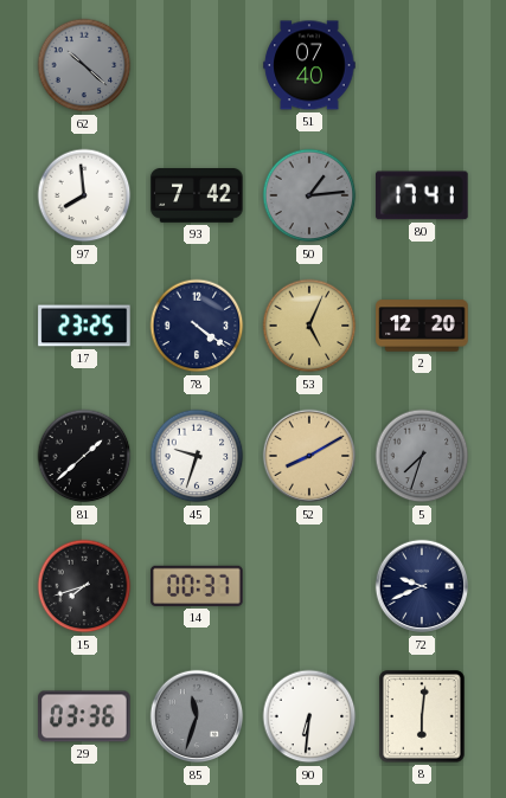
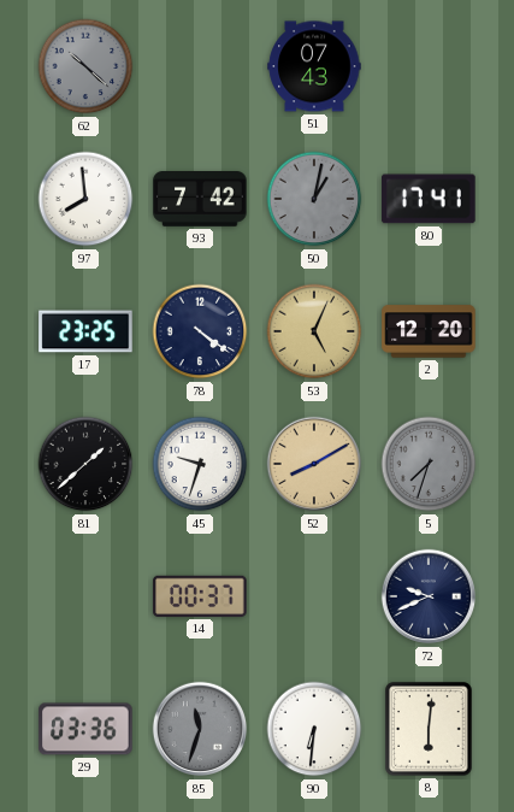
51: 07:40 -> 07:43 (314, 66)
50: 1:14 -> 1:02 (314, 199)
15: 7:42 -> none (84, 586)
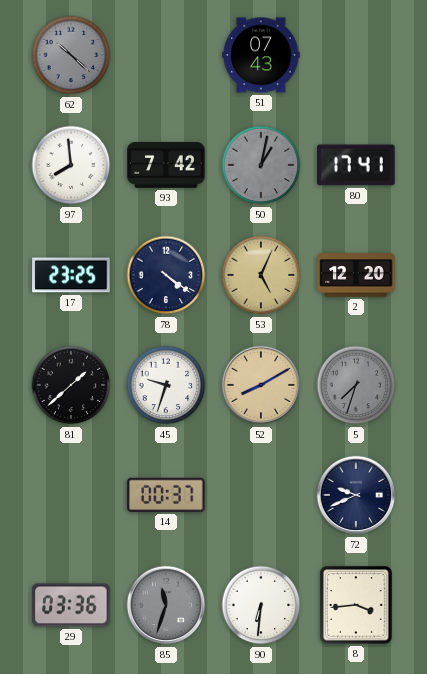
8: 6:01 -> 3:44 (356, 605)
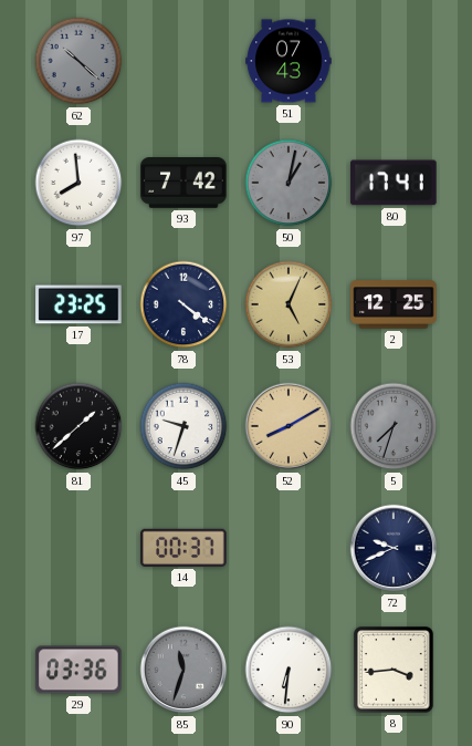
2: 12:20 -> 12:25 (394, 304)
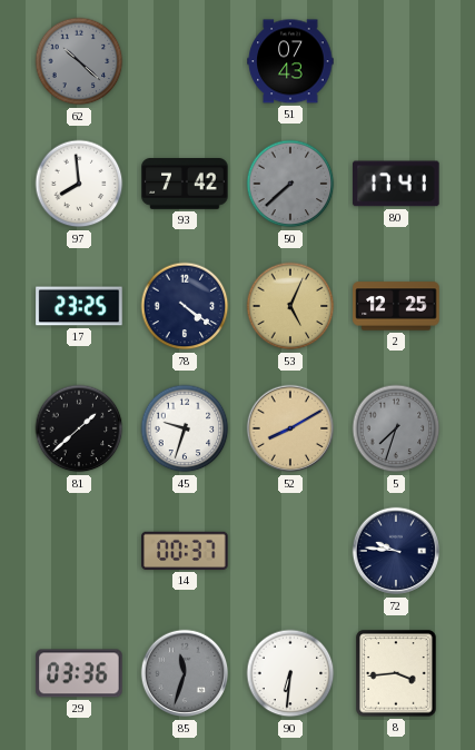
50: 1:02 -> 7:38 (290, 184)
72: 9:41 -> 9:46 (396, 551)
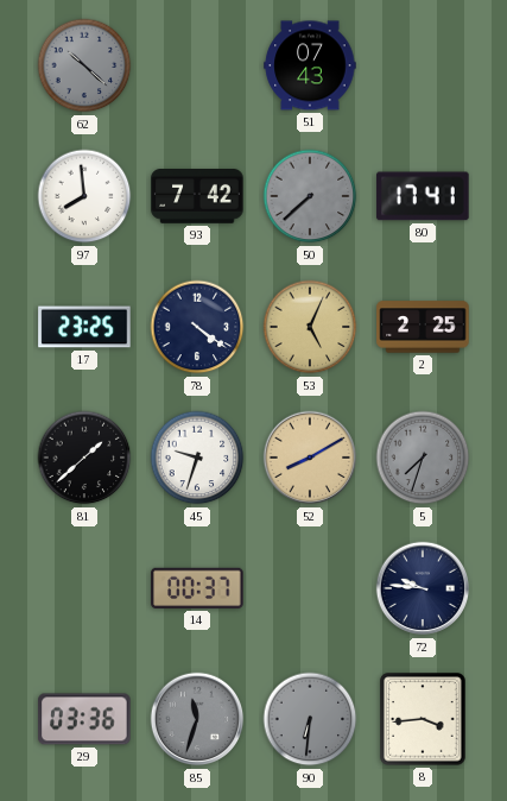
2: 12:25 -> 2:25 (423, 327)
90 dial: white -> grey (310, 719)
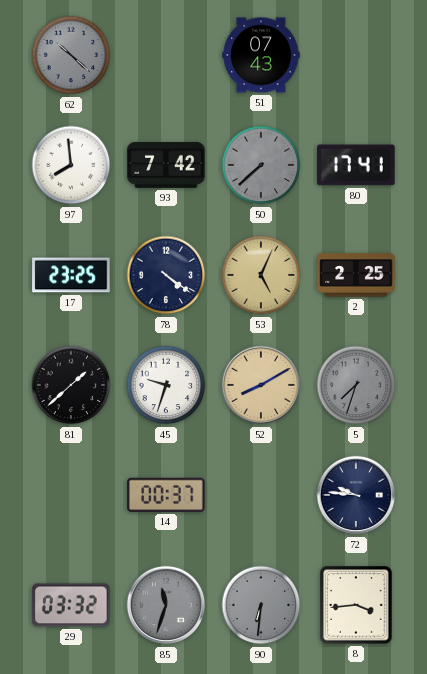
29: 03:36 -> 03:32 (71, 605)
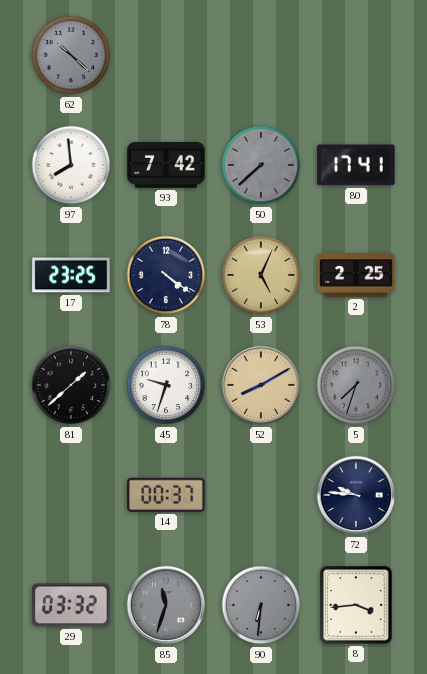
51: 07:43 -> none (261, 55)
